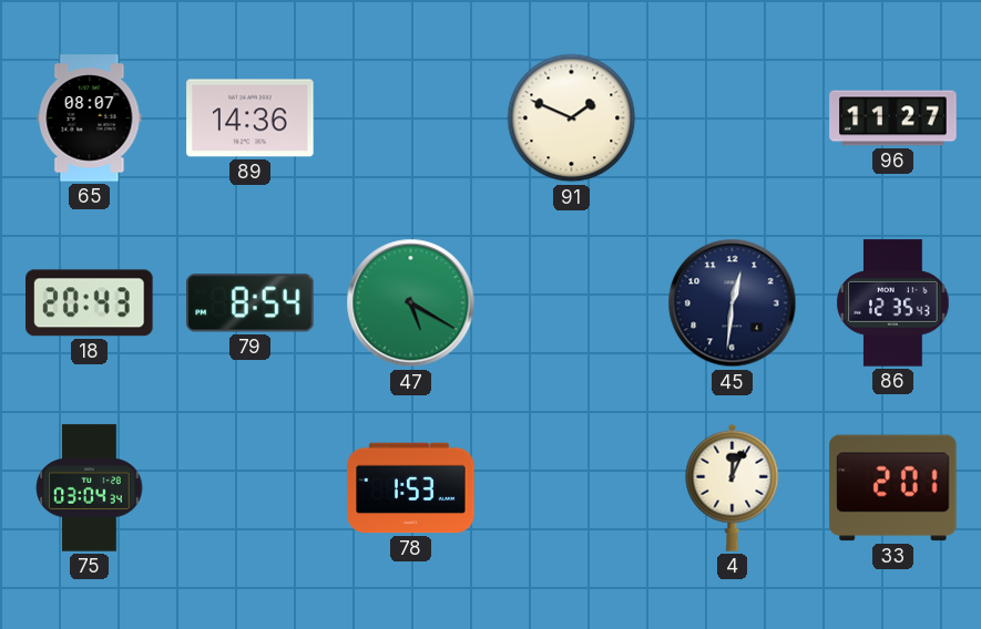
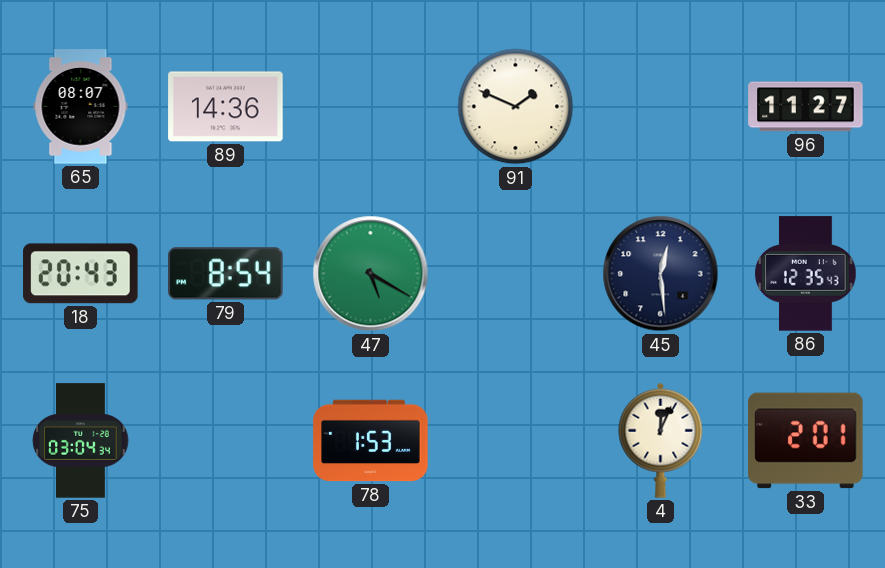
45: 12:31 -> 12:29 (661, 274)
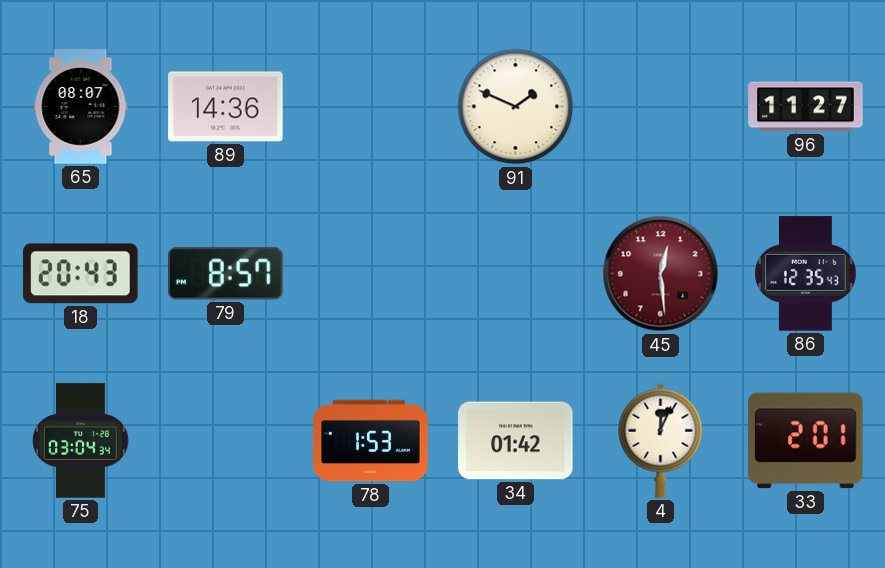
79: 8:54 -> 8:57 (226, 274)
47: 5:20 -> none (371, 274)
45 dial: navy -> burgundy (661, 274)
34: none -> 01:42 (516, 441)
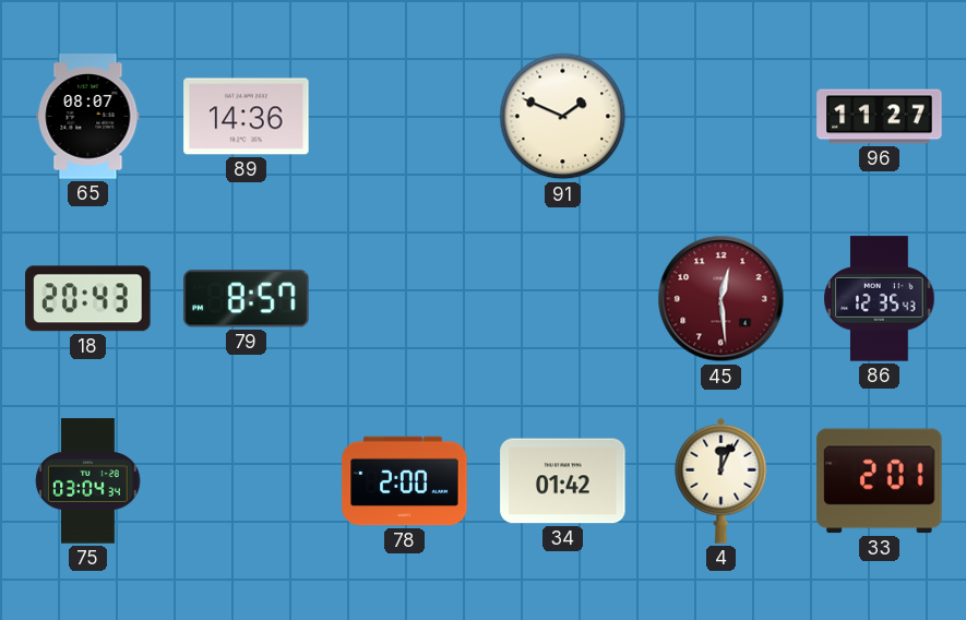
78: 1:53 -> 2:00 (405, 481)
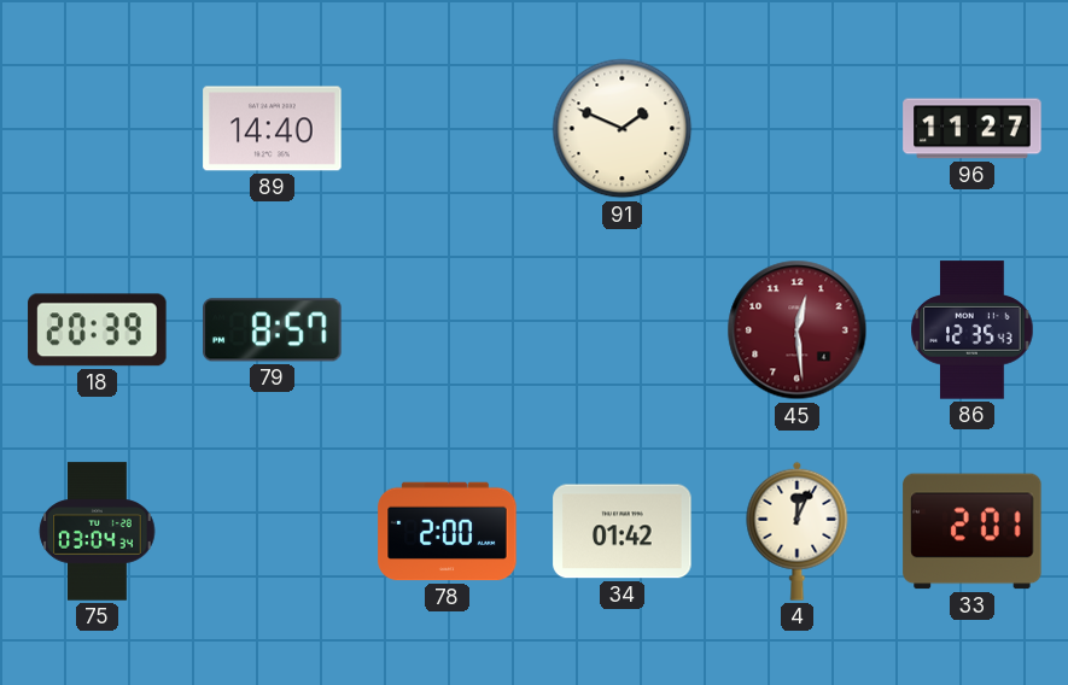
65: 08:07 -> none (88, 117)
89: 14:36 -> 14:40 (273, 129)
18: 20:43 -> 20:39 (98, 330)
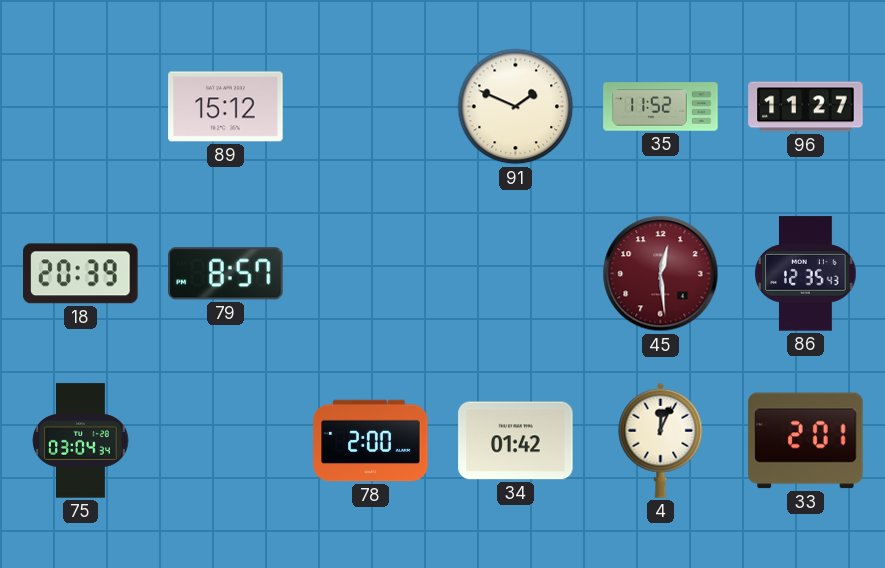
89: 14:40 -> 15:12 (226, 107)
35: none -> 11:52 (661, 107)
